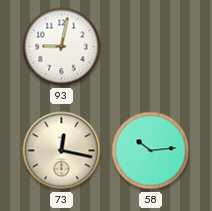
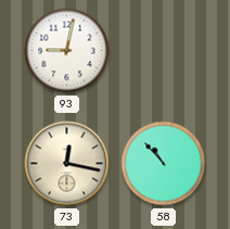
58: 10:14 -> 10:53 (164, 164)
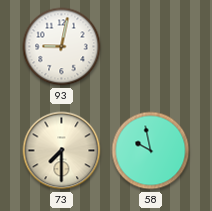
73: 12:17 -> 7:30 (62, 151)
58: 10:53 -> 9:58 (151, 151)
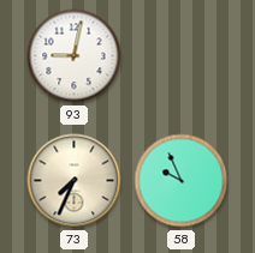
73: 7:30 -> 7:34 (75, 181)
58: 9:58 -> 9:56 (182, 181)
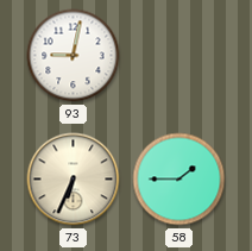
73: 7:34 -> 6:34 (74, 180)
58: 9:56 -> 1:45 (179, 180)
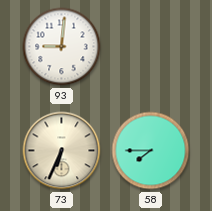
93: 9:02 -> 9:01 (62, 47)
58: 1:45 -> 7:45 (151, 151)
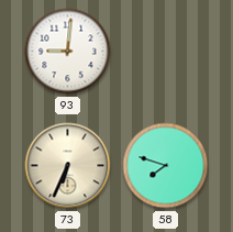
58: 7:45 -> 7:48 (166, 166)
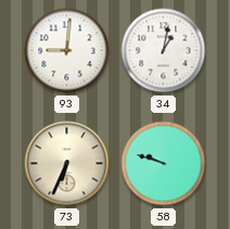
34: none -> 1:02 (164, 51)
58: 7:48 -> 9:48 (164, 164)
